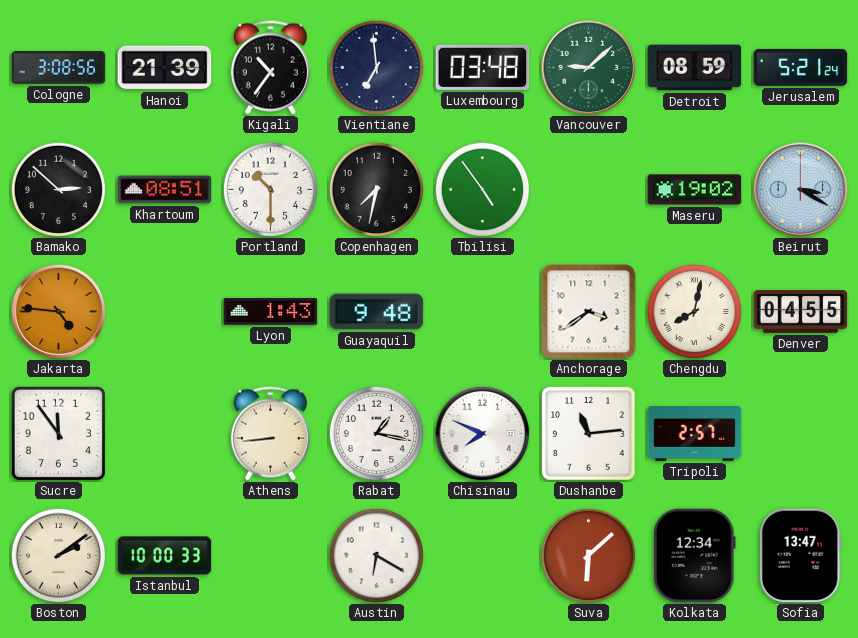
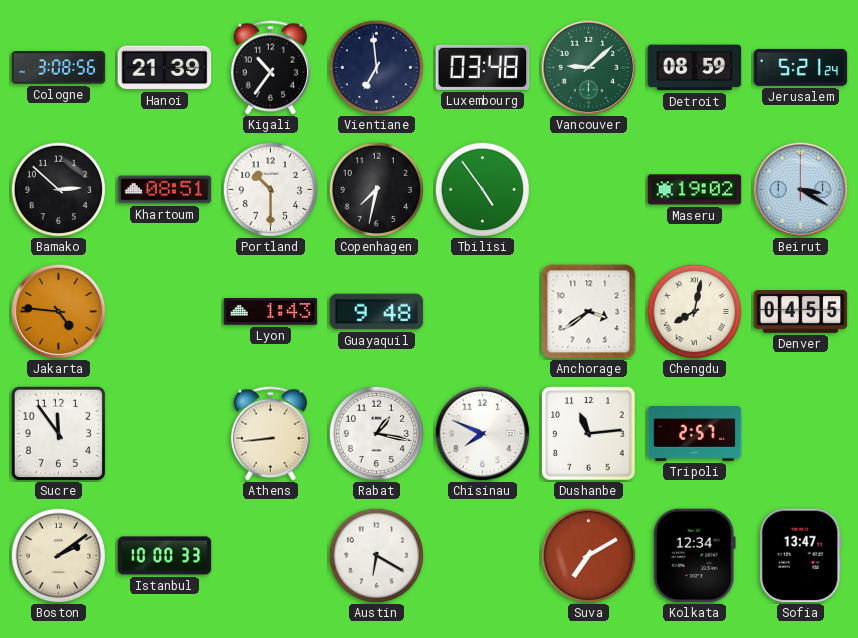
Suva: 6:08 -> 7:10 (588, 555)
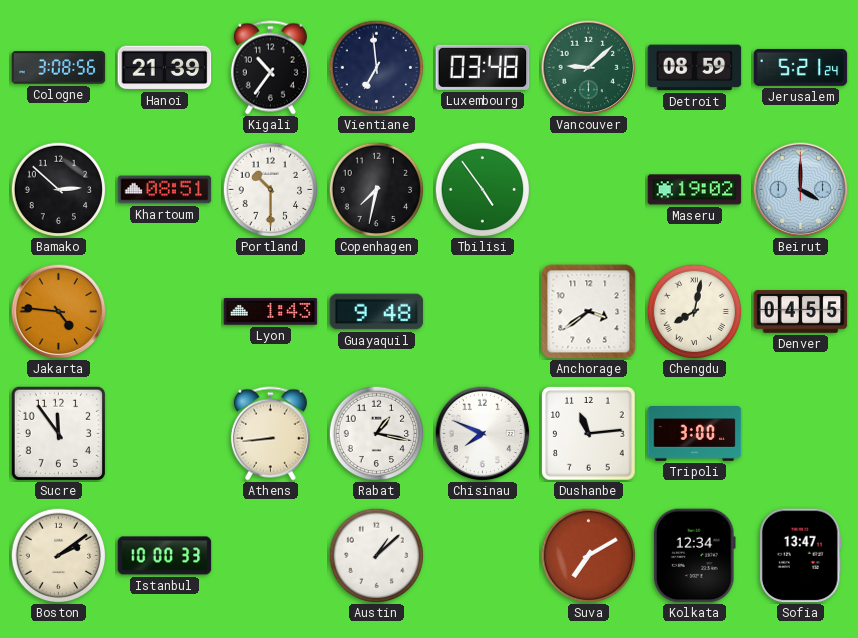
Beirut: 3:20 -> 4:00 (800, 189)
Tripoli: 2:57 -> 3:00 (695, 434)
Austin: 6:20 -> 1:08 (376, 555)
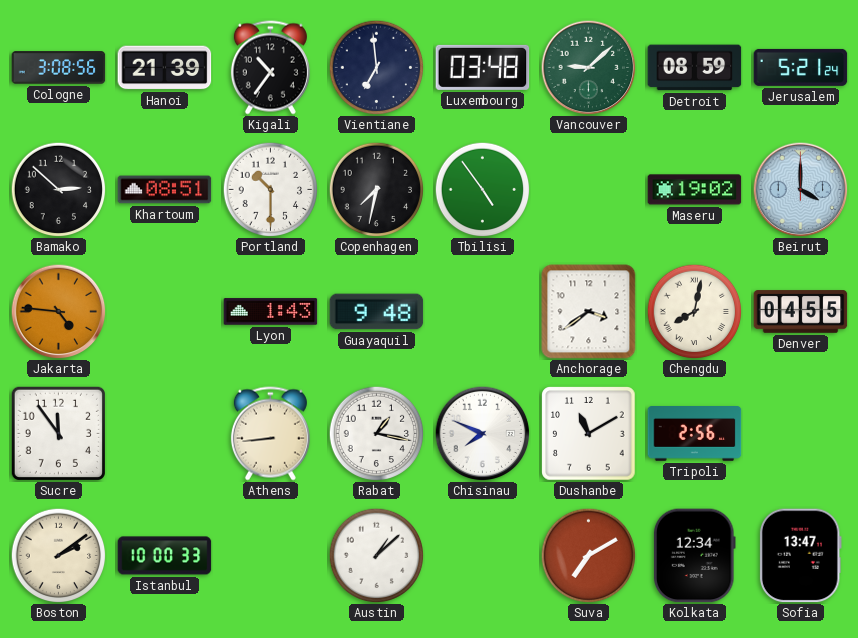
Dushanbe: 11:14 -> 11:10 (589, 434)
Tripoli: 3:00 -> 2:56 (695, 434)
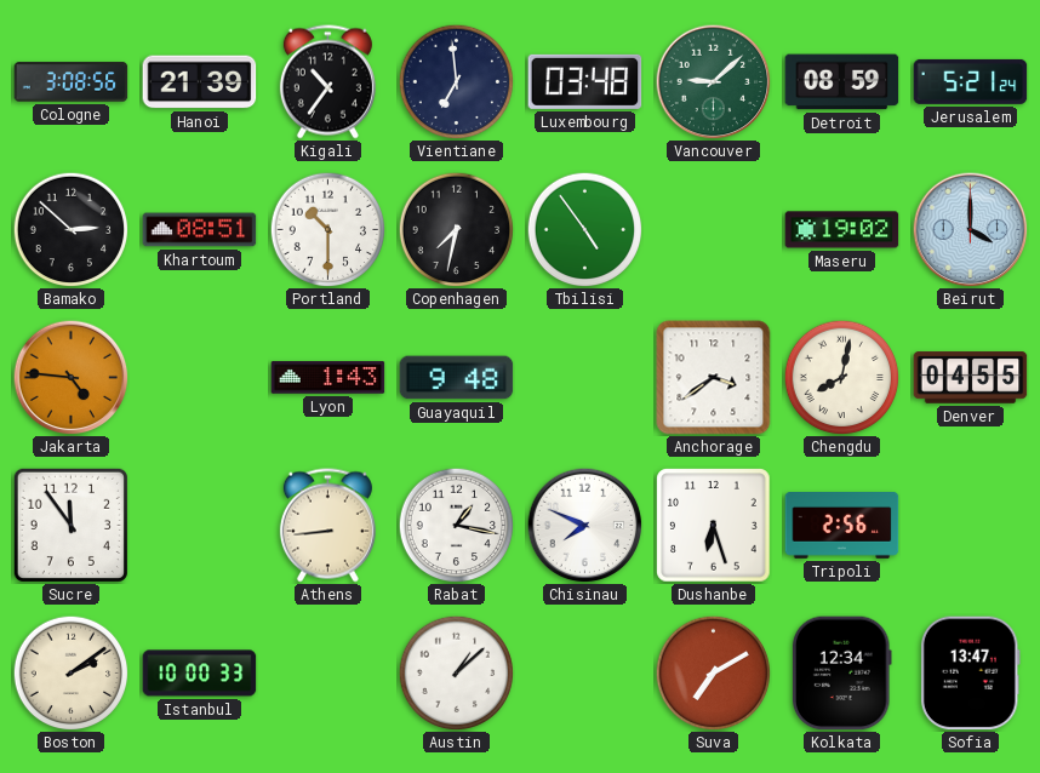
Dushanbe: 11:10 -> 6:27 (714, 526)
